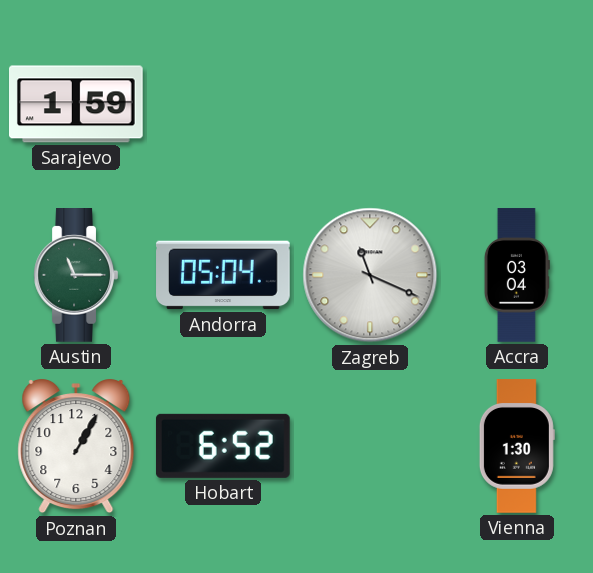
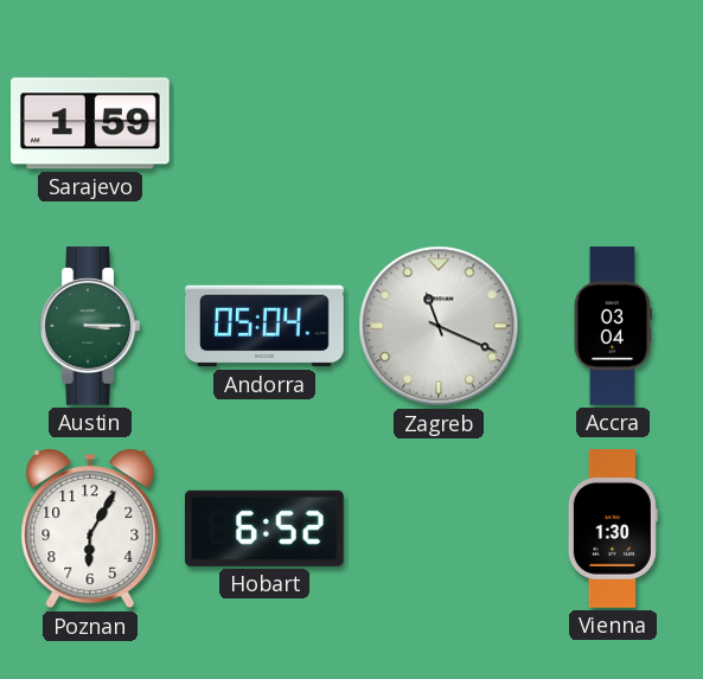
Austin: 11:15 -> 3:15 (90, 327)
Poznan: 1:05 -> 6:05 (90, 530)
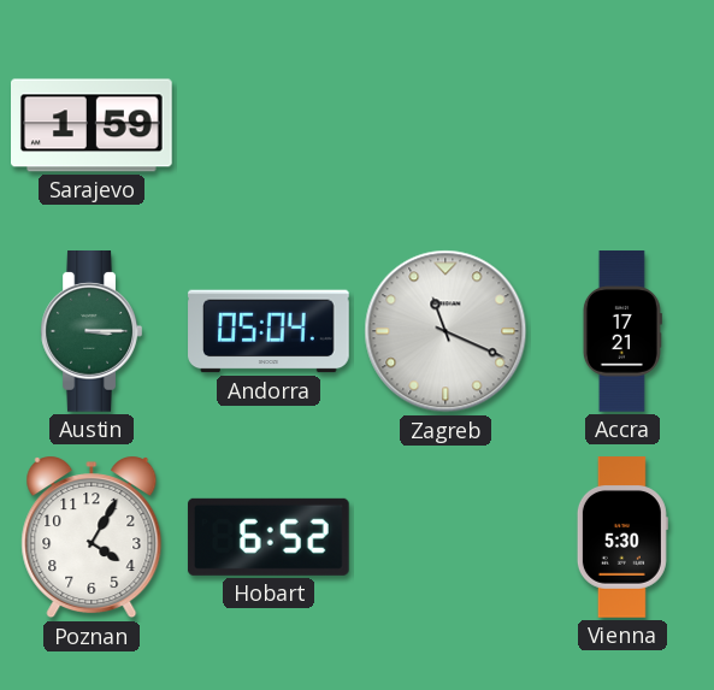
Accra: 03:04 -> 17:21 (622, 331)
Poznan: 6:05 -> 4:05 (92, 538)
Vienna: 1:30 -> 5:30 (622, 537)
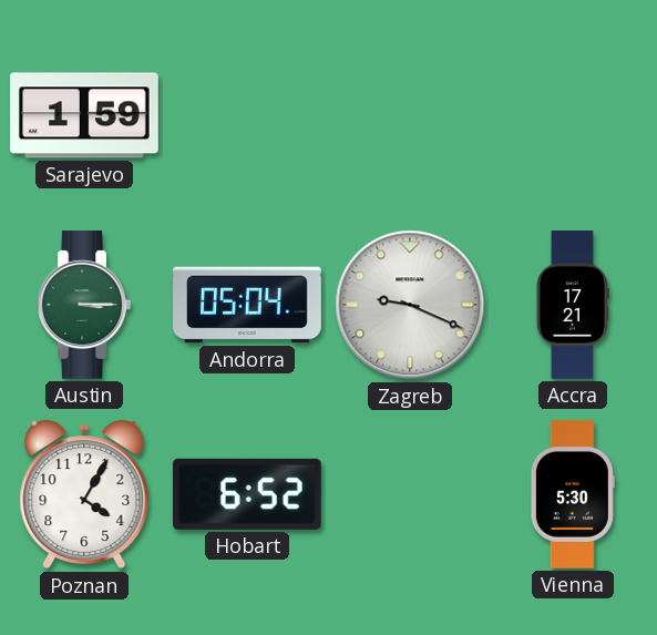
Zagreb: 11:19 -> 9:19 (410, 305)
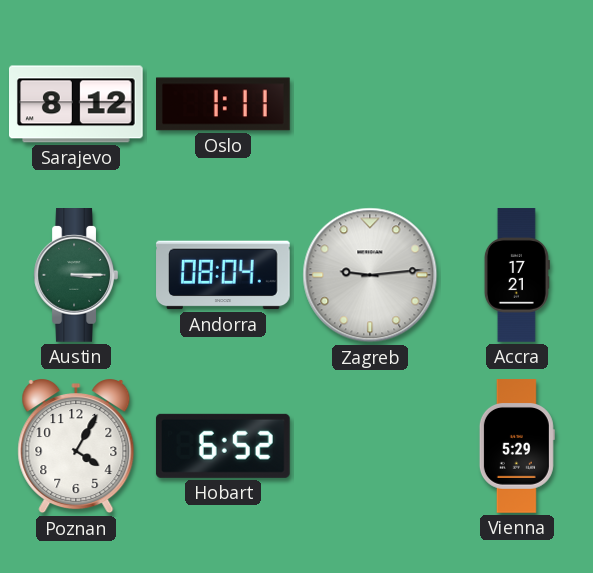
Sarajevo: 1:59 -> 8:12 (77, 104)
Oslo: none -> 1:11 (224, 104)
Andorra: 05:04 -> 08:04 (223, 275)
Zagreb: 9:19 -> 9:14 (370, 275)
Vienna: 5:30 -> 5:29 (517, 446)
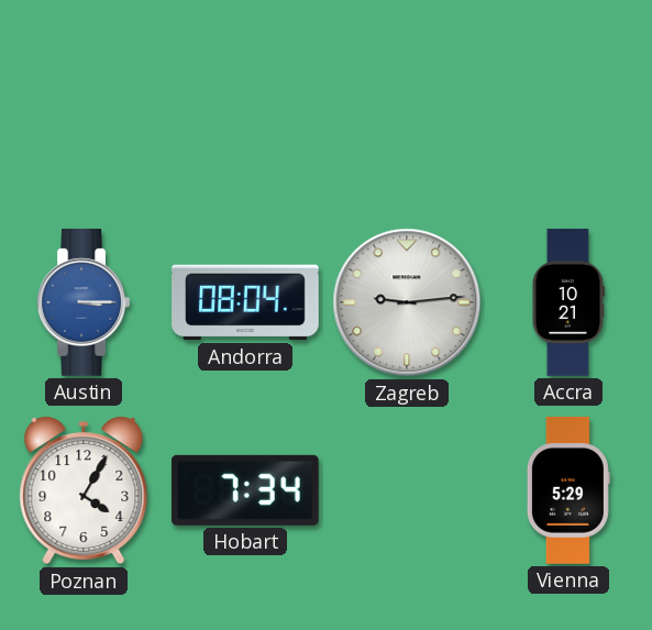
Sarajevo: 8:12 -> none (77, 104)
Oslo: 1:11 -> none (224, 104)
Austin dial: green -> blue (84, 303)
Accra: 17:21 -> 10:21 (568, 302)
Hobart: 6:52 -> 7:34 (245, 490)
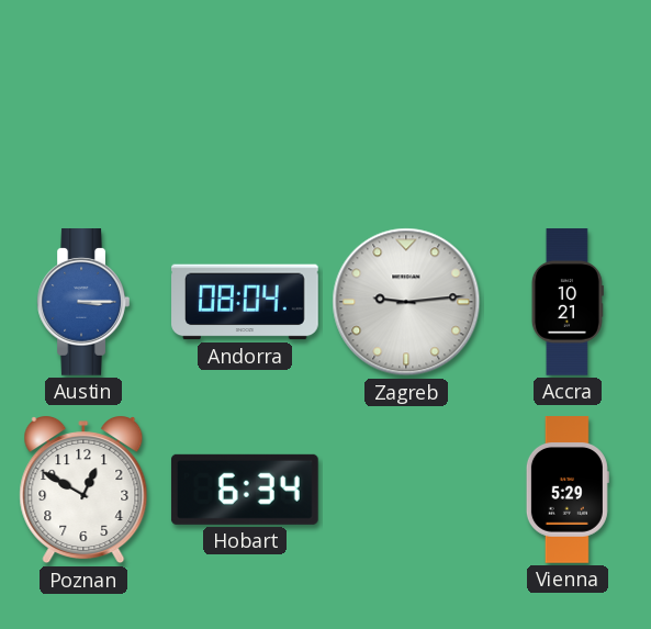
Poznan: 4:05 -> 12:50 (83, 491)
Hobart: 7:34 -> 6:34 (245, 490)
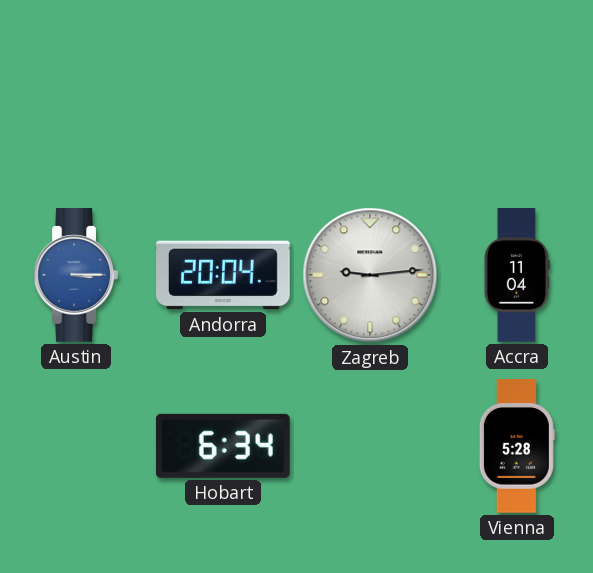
Andorra: 08:04 -> 20:04 (223, 275)
Accra: 10:21 -> 11:04 (517, 275)
Poznan: 12:50 -> none (83, 491)
Vienna: 5:29 -> 5:28 (517, 446)
